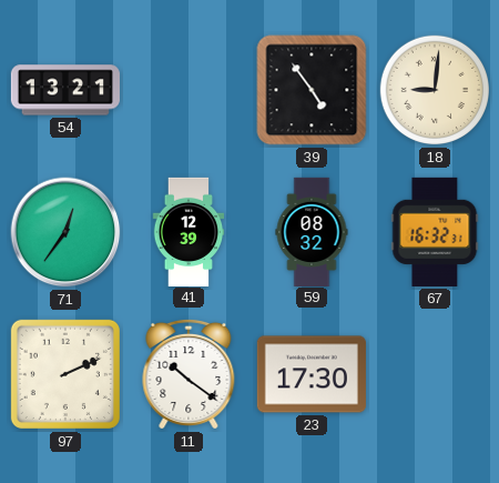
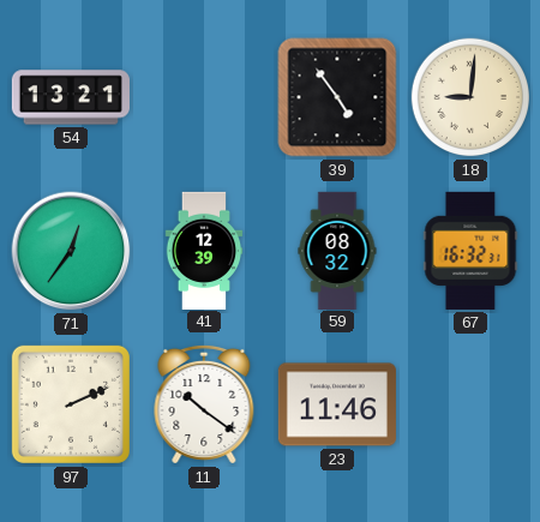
23: 17:30 -> 11:46 (337, 404)
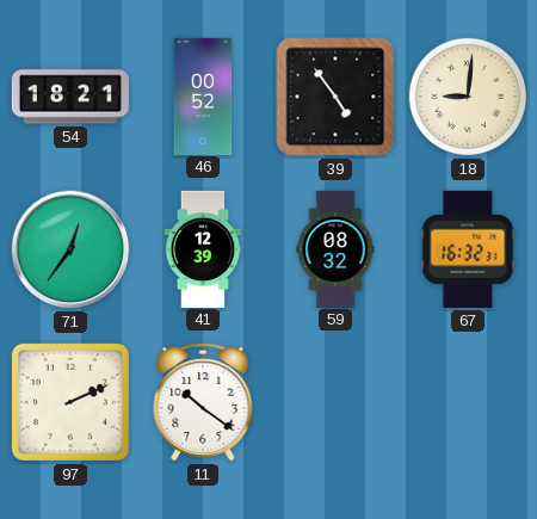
54: 13:21 -> 18:21 (70, 97)
46: none -> 00:52 (203, 95)
23: 11:46 -> none (337, 404)
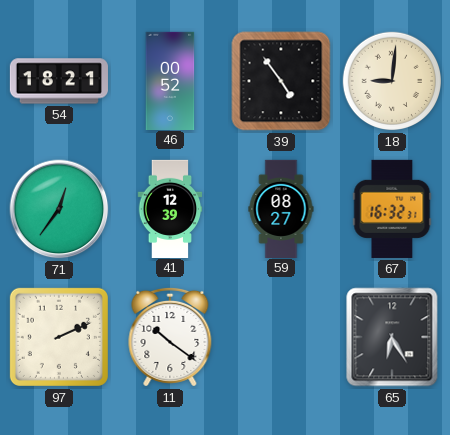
59: 08:32 -> 08:27 (281, 208)
65: none -> 6:25 (392, 337)
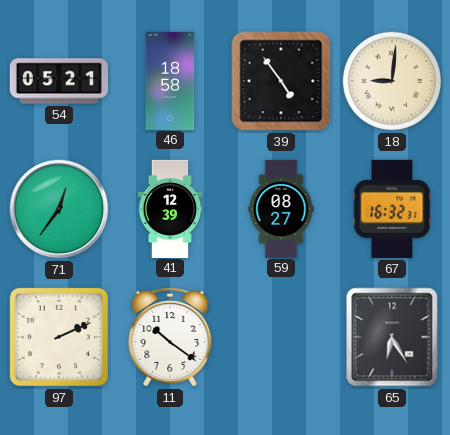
54: 18:21 -> 05:21 (59, 81)
46: 00:52 -> 18:58 (170, 80)
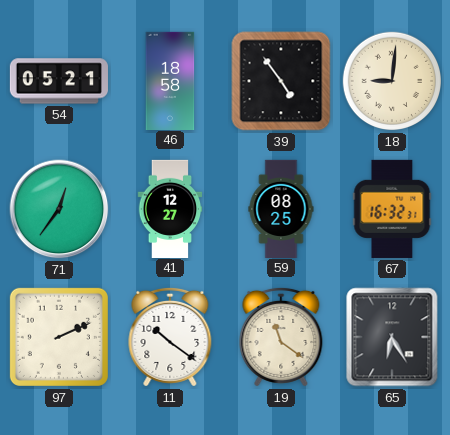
41: 12:39 -> 12:27 (170, 208)
59: 08:27 -> 08:25 (281, 208)
19: none -> 11:21 (281, 337)
